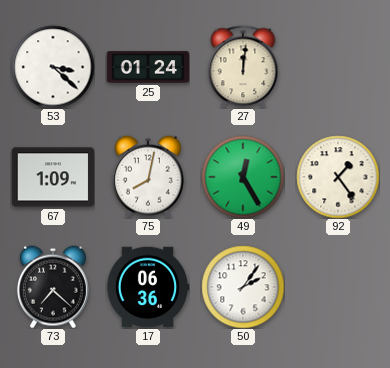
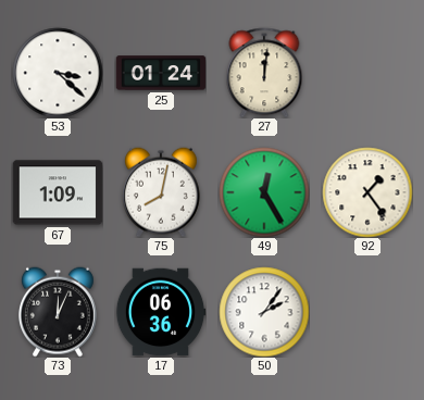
73: 7:22 -> 12:04 (58, 312)
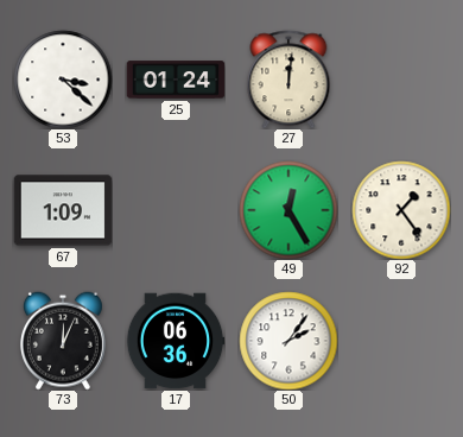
75: 8:02 -> none (161, 192)
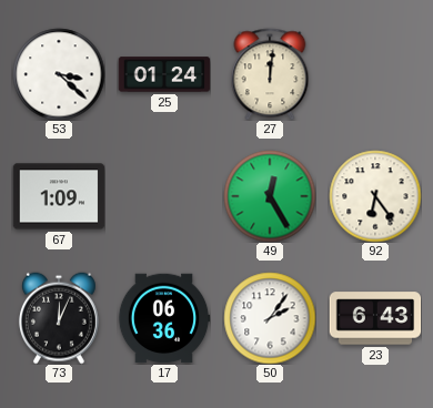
92: 1:24 -> 6:24 (375, 196)
23: none -> 6:43 (375, 318)
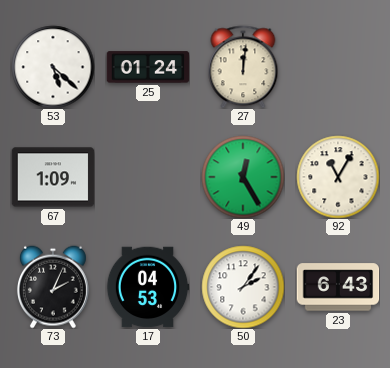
53: 3:22 -> 5:22 (53, 67)
92: 6:24 -> 11:05 (338, 177)
73: 12:04 -> 2:04 (53, 287)
17: 06:36 -> 04:53 (148, 287)
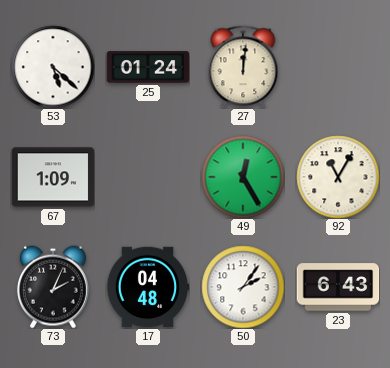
17: 04:53 -> 04:48 (148, 287)
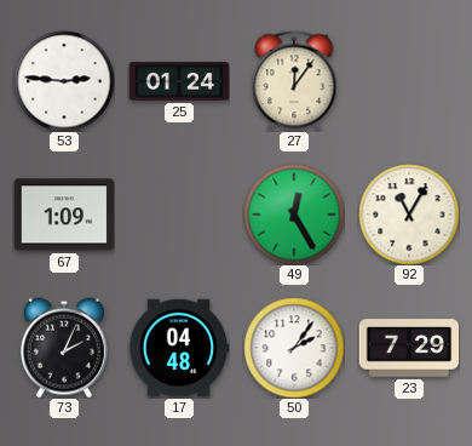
53: 5:22 -> 2:46 (64, 81)
27: 12:01 -> 12:06 (294, 81)
23: 6:43 -> 7:29 (409, 348)
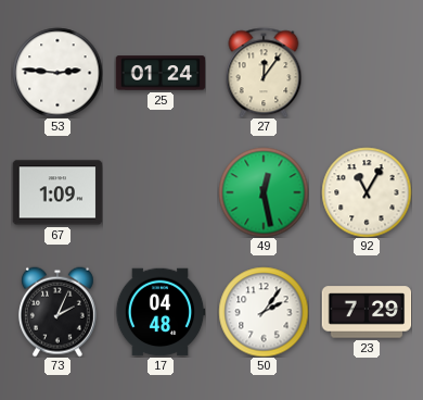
49: 12:25 -> 12:28 (264, 192)
